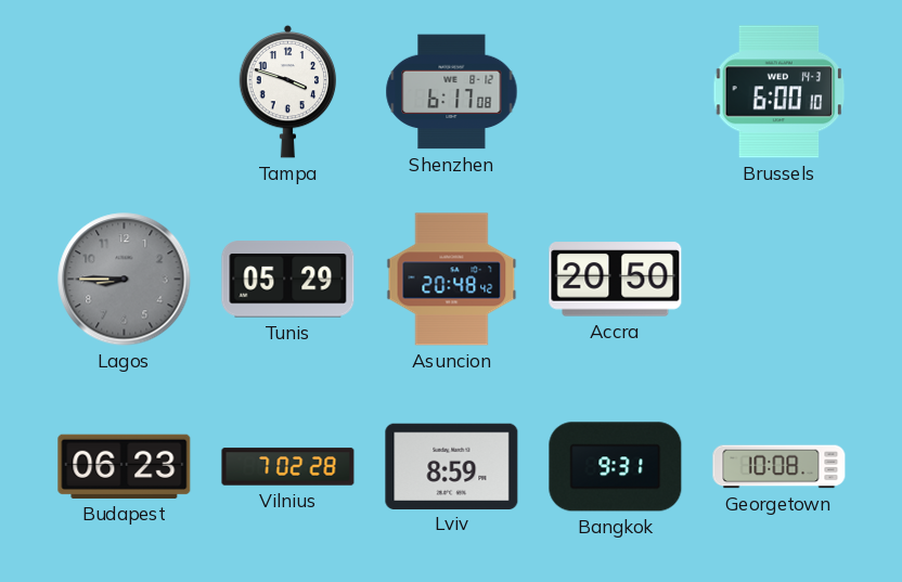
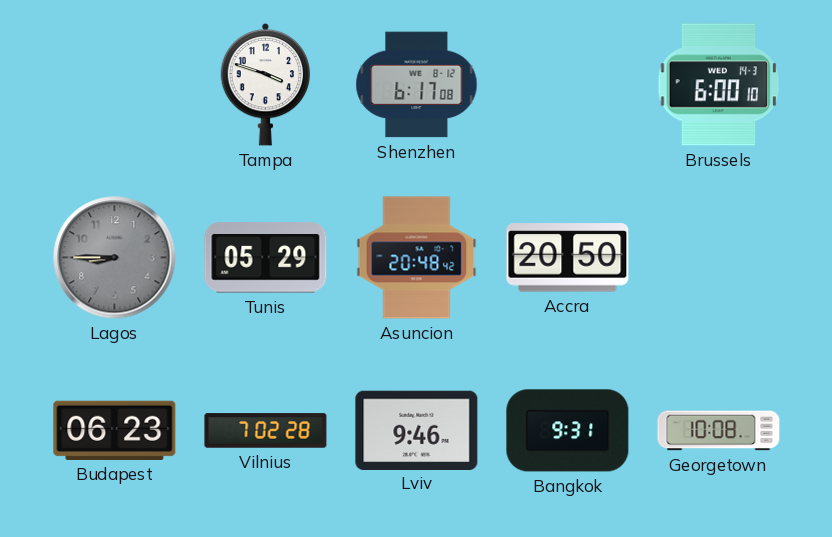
Lviv: 8:59 -> 9:46 (417, 430)
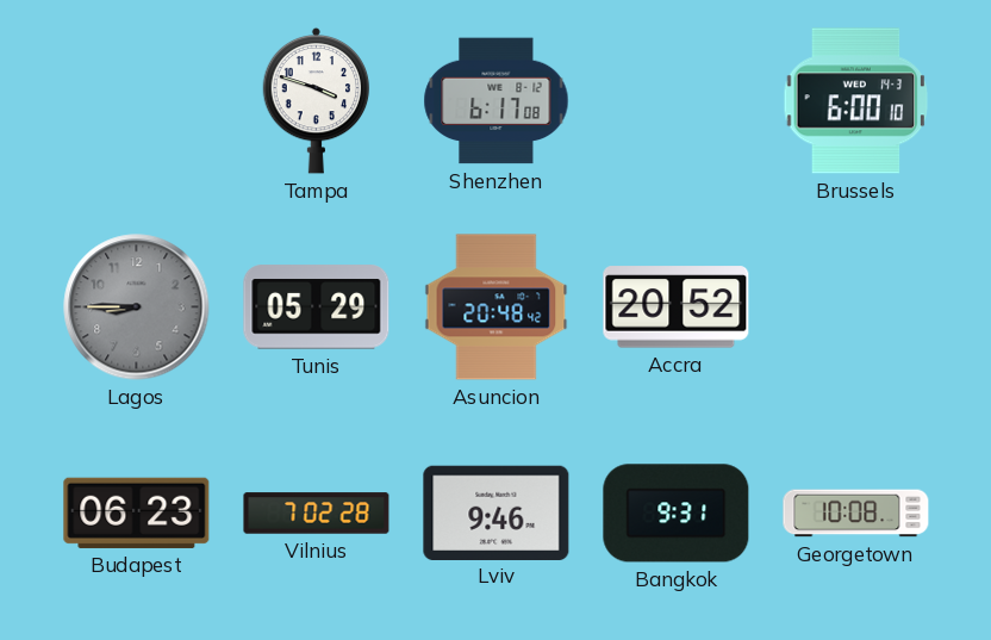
Accra: 20:50 -> 20:52 (677, 307)
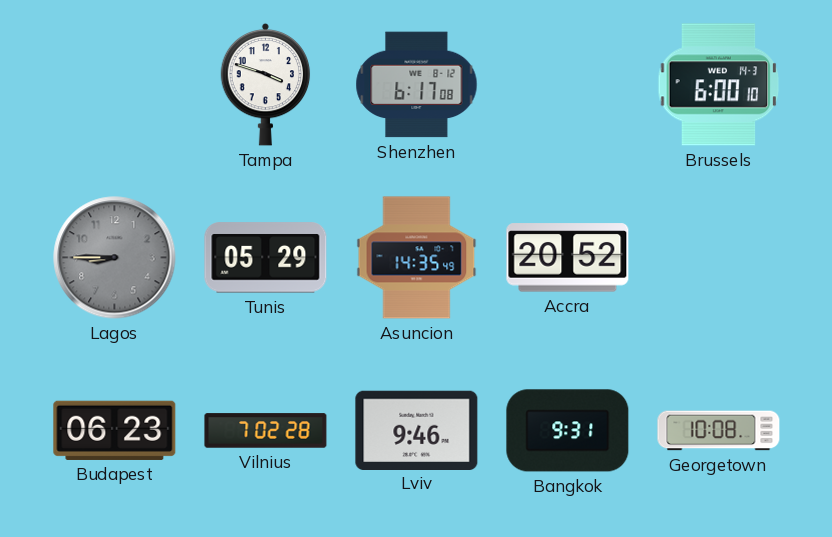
Asuncion: 20:48 -> 14:35 (417, 258)
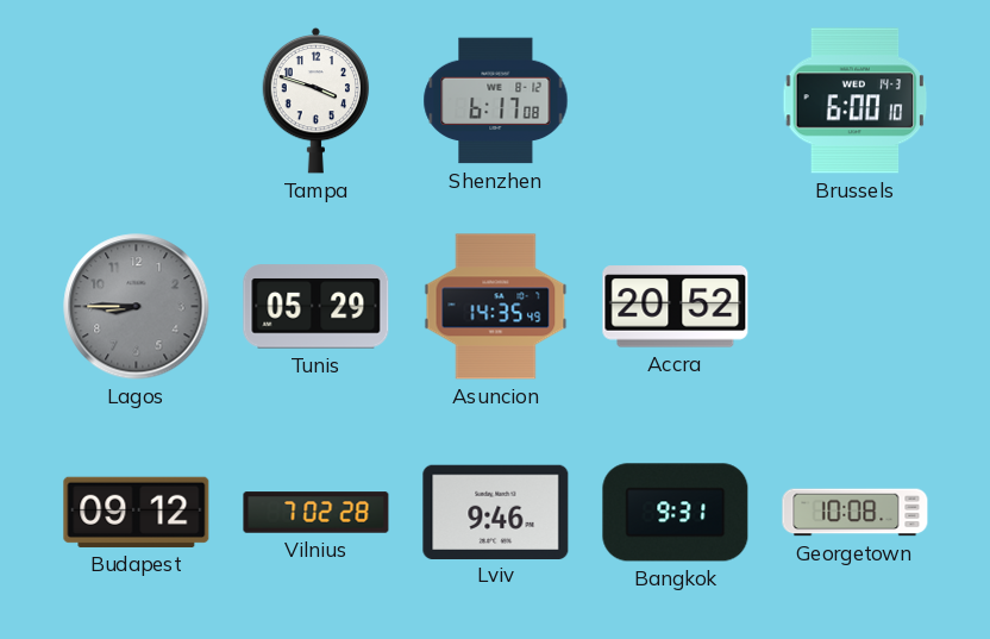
Budapest: 06:23 -> 09:12 (137, 512)
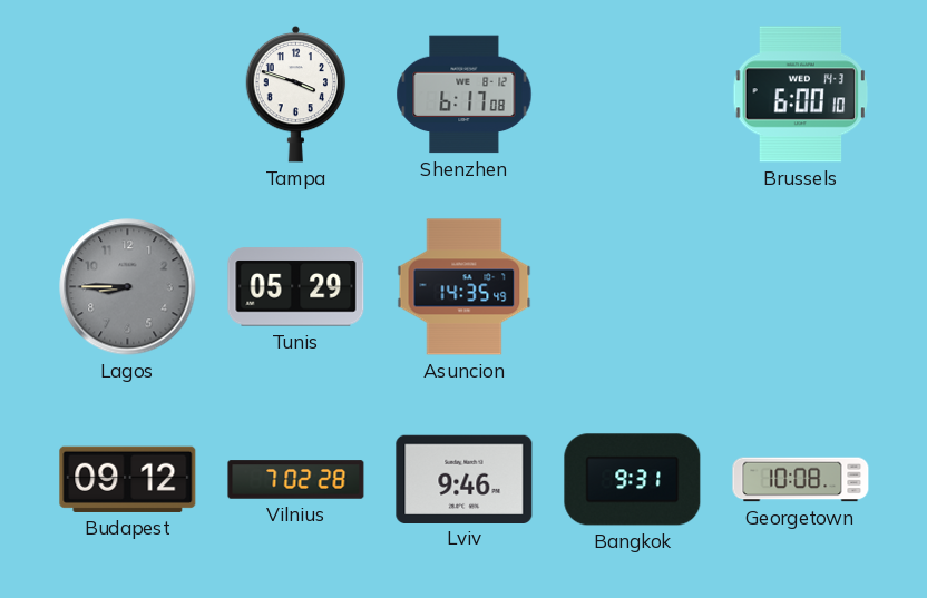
Accra: 20:52 -> none (676, 307)
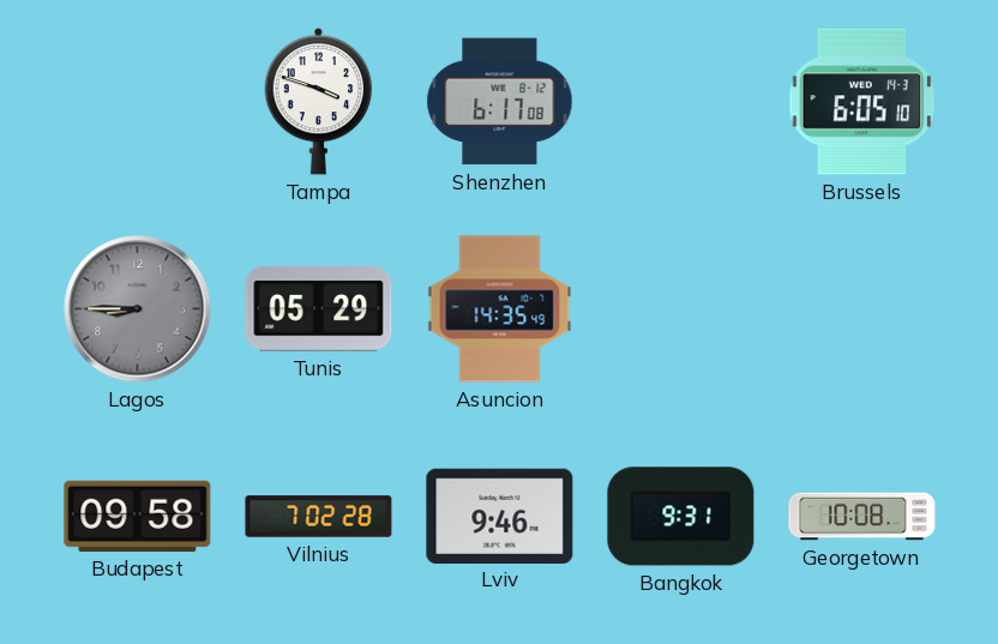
Brussels: 6:00 -> 6:05 (862, 102)
Budapest: 09:12 -> 09:58 (138, 516)
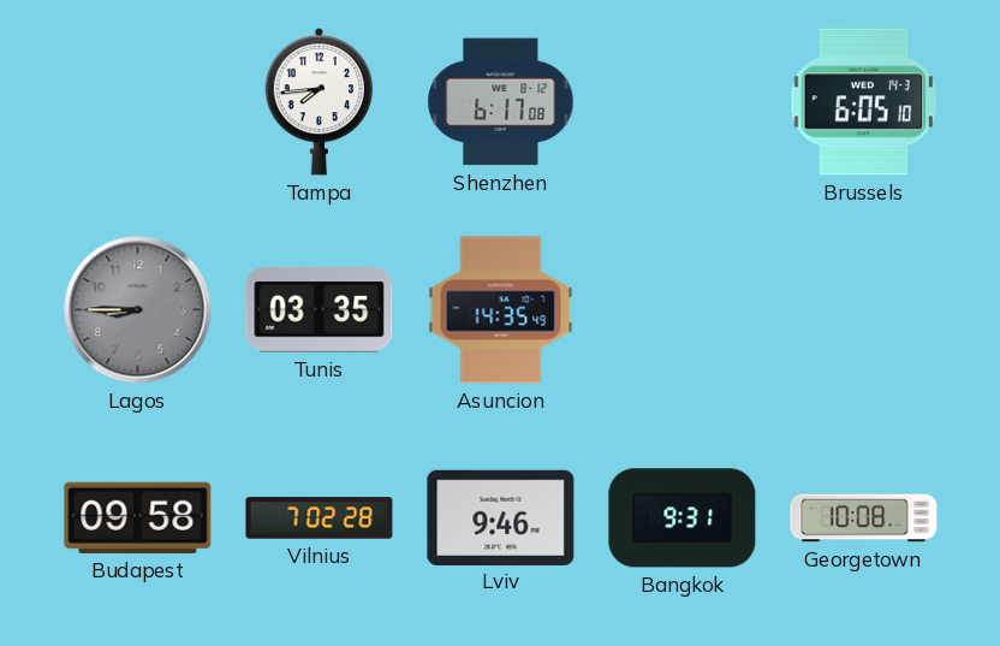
Tampa: 3:48 -> 7:44 (320, 101)
Tunis: 05:29 -> 03:35 (320, 310)
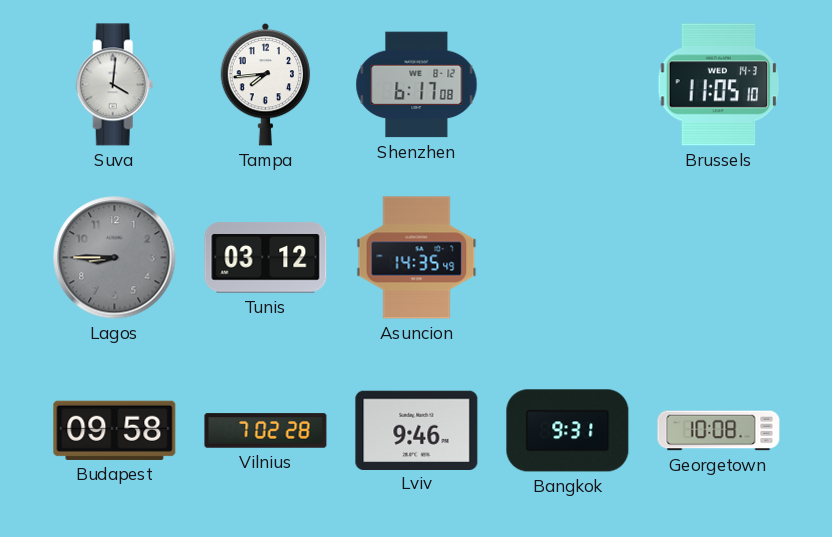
Suva: none -> 4:01 (115, 85)
Brussels: 6:05 -> 11:05 (719, 85)
Tunis: 03:35 -> 03:12 (266, 258)
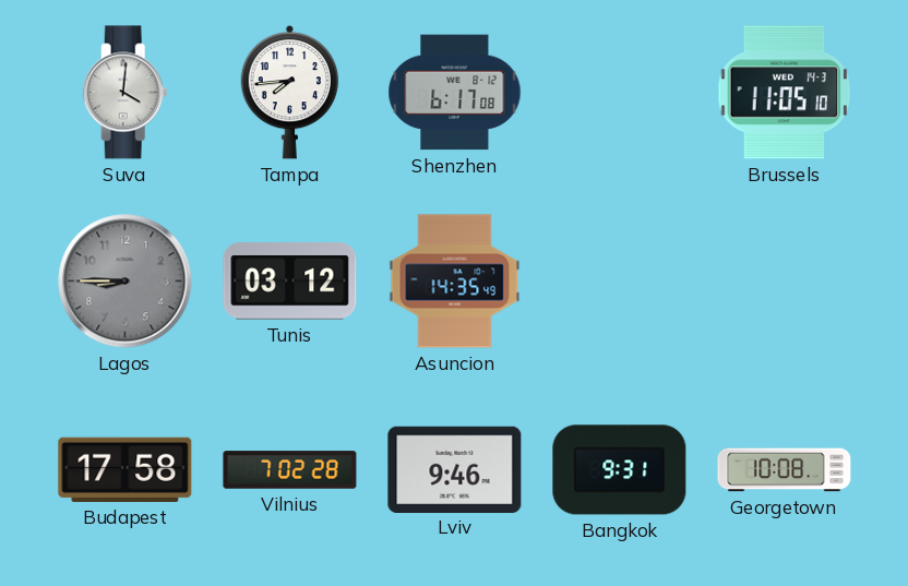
Budapest: 09:58 -> 17:58 (126, 469)
